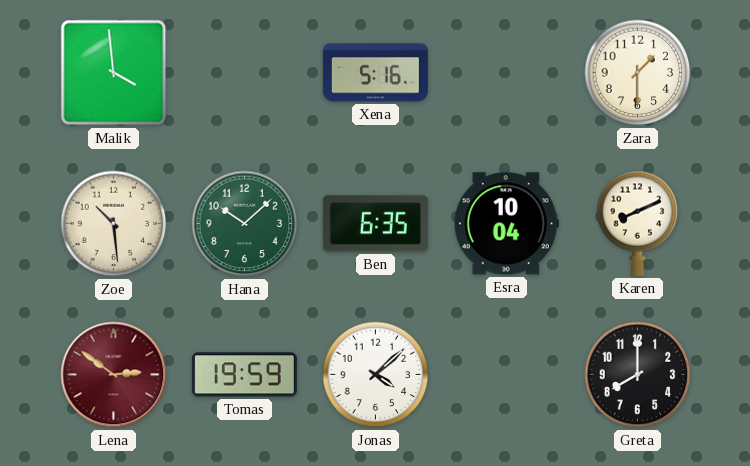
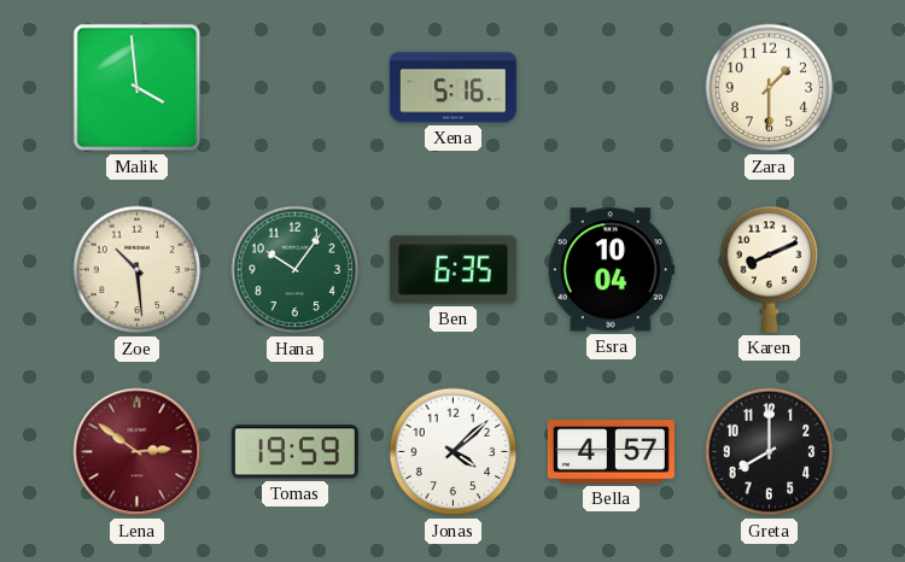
Hana: 10:08 -> 10:06 (296, 270)
Bella: none -> 4:57 (611, 452)
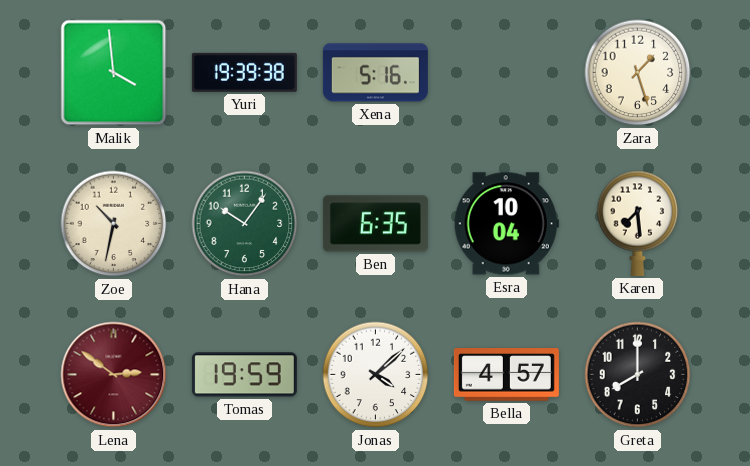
Yuri: none -> 19:39 (244, 72)
Zara: 1:30 -> 1:27 (638, 73)
Zoe: 10:29 -> 10:32 (114, 224)
Karen: 8:11 -> 7:29 (638, 223)
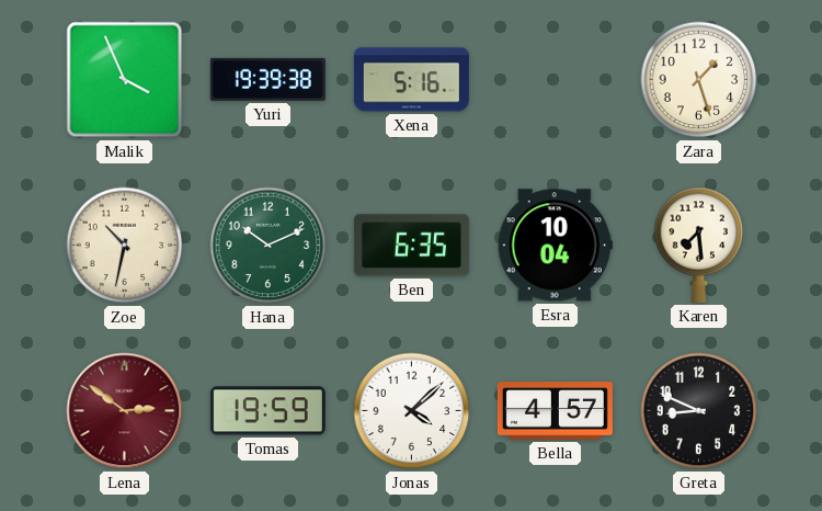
Malik: 3:59 -> 3:56 (125, 80)
Hana: 10:06 -> 10:11 (269, 246)
Greta: 8:00 -> 8:49 (699, 411)
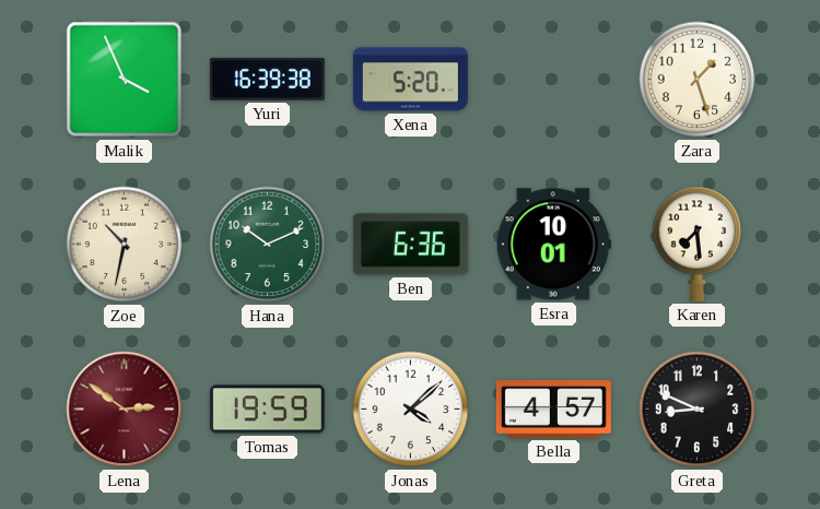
Yuri: 19:39 -> 16:39 (267, 79)
Xena: 5:16 -> 5:20 (410, 80)
Ben: 6:35 -> 6:36 (410, 245)
Esra: 10:04 -> 10:01 (553, 245)
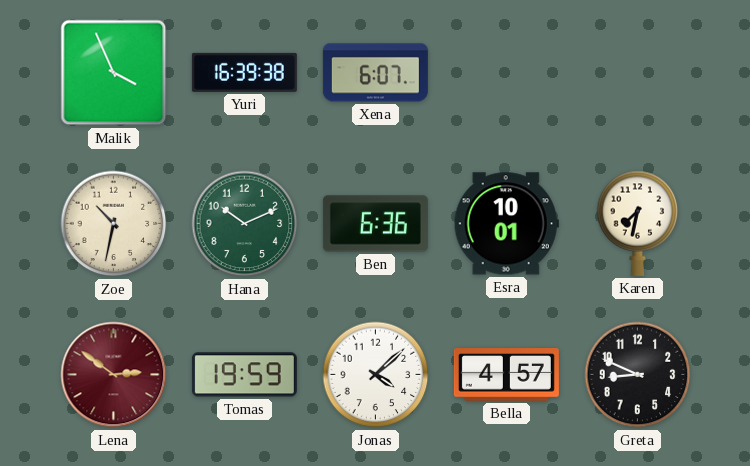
Xena: 5:20 -> 6:07 (375, 73)
Zara: 1:27 -> none (698, 80)
Karen: 7:29 -> 7:32 (638, 223)
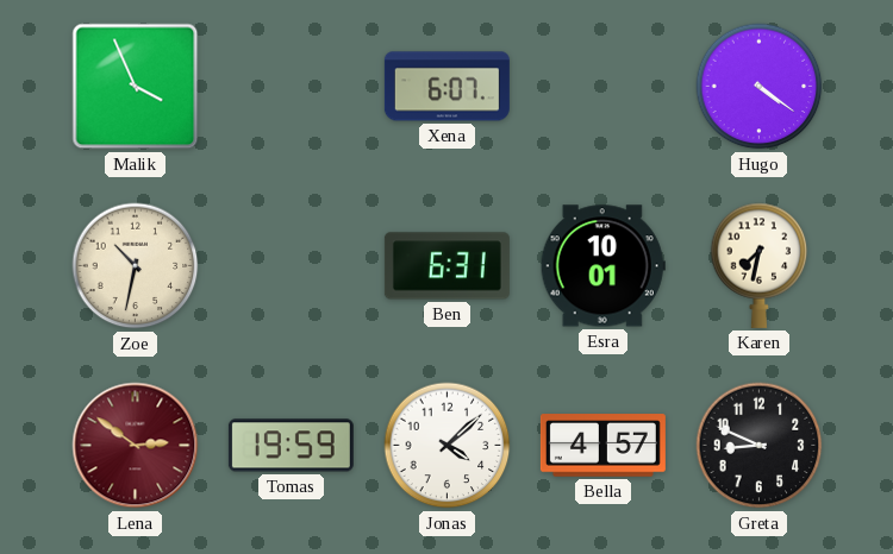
Yuri: 16:39 -> none (244, 72)
Hugo: none -> 4:21 (760, 87)
Hana: 10:11 -> none (245, 224)
Ben: 6:36 -> 6:31 (447, 266)
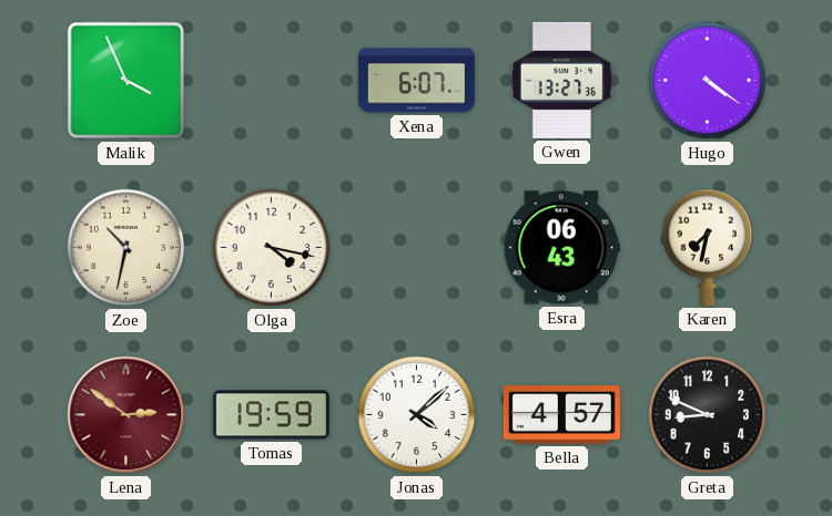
Gwen: none -> 13:27 (562, 80)
Olga: none -> 4:17 (272, 248)
Ben: 6:31 -> none (447, 266)
Esra: 10:01 -> 06:43 (561, 248)
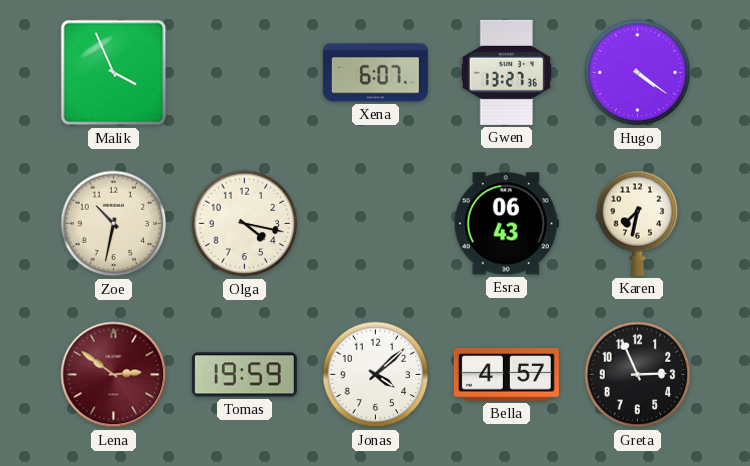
Greta: 8:49 -> 2:56 (638, 375)
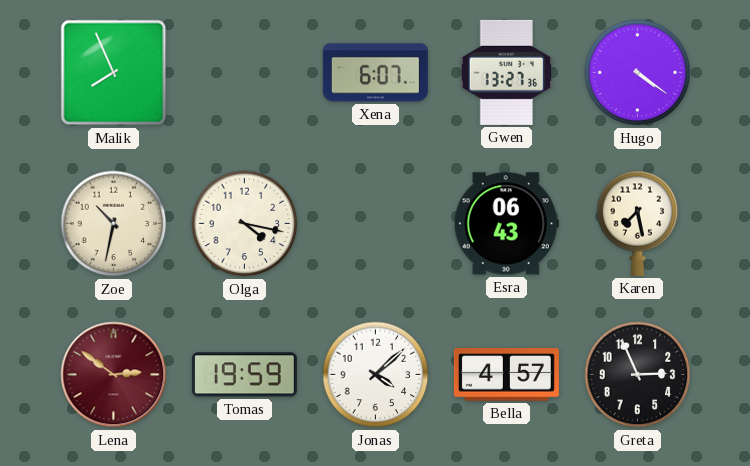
Malik: 3:56 -> 7:56 (114, 73)
Karen: 7:32 -> 7:28 (638, 223)
